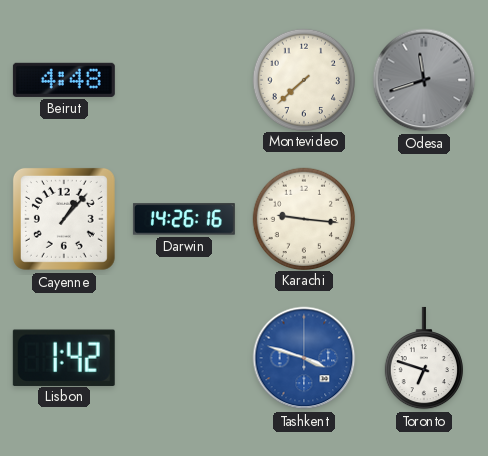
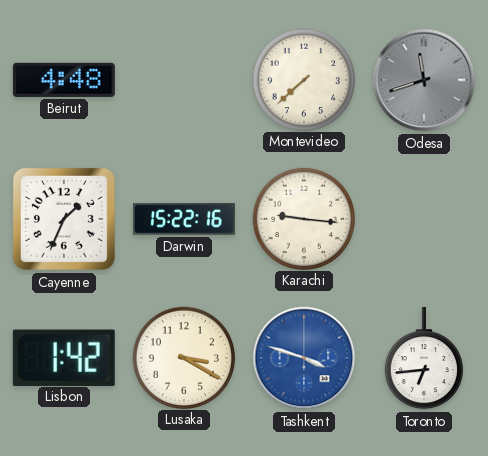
Cayenne: 1:07 -> 1:34 (64, 219)
Darwin: 14:26 -> 15:22 (184, 219)
Lusaka: none -> 3:20 (183, 357)
Toronto: 6:48 -> 6:44 (423, 358)
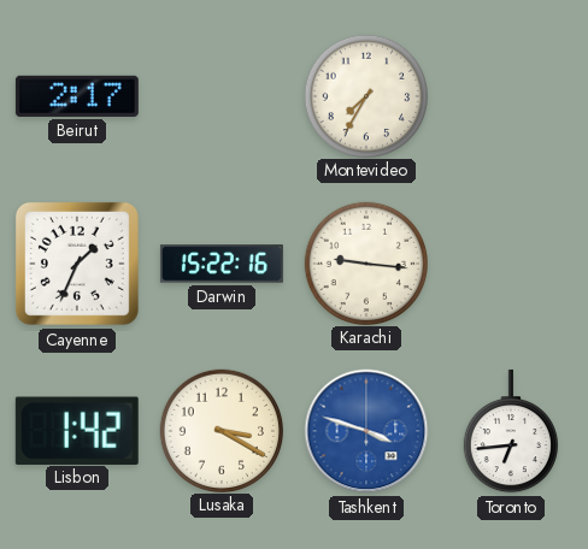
Beirut: 4:48 -> 2:17 (77, 96)
Montevideo: 7:38 -> 7:35 (365, 95)
Odesa: 11:42 -> none (424, 80)
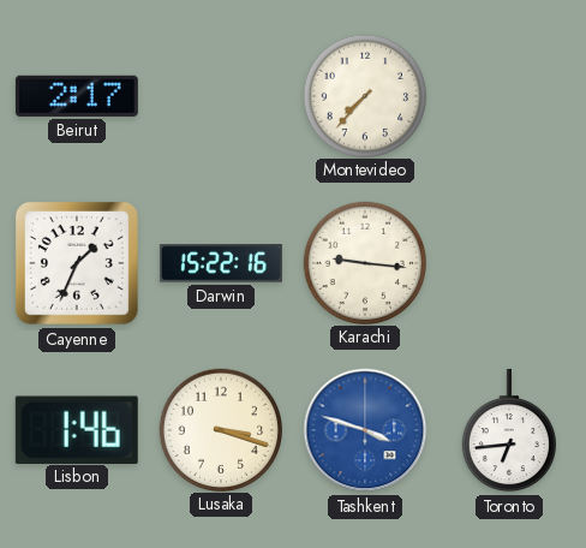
Montevideo: 7:35 -> 7:37 (364, 95)
Lisbon: 1:42 -> 1:46 (77, 429)
Lusaka: 3:20 -> 3:18 (220, 429)
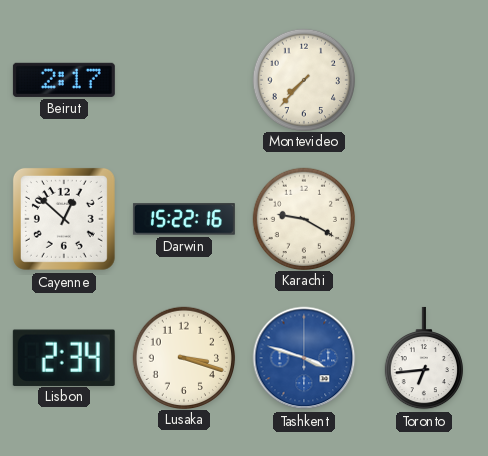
Cayenne: 1:34 -> 12:52 (64, 219)
Karachi: 9:16 -> 9:20 (303, 218)
Lisbon: 1:46 -> 2:34 (64, 357)
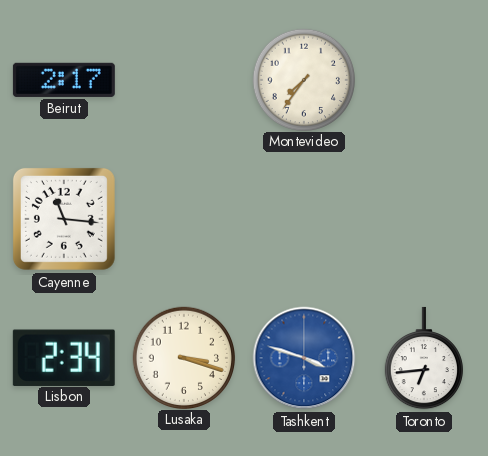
Montevideo: 7:37 -> 7:36 (303, 79)
Cayenne: 12:52 -> 11:16 (64, 219)
Darwin: 15:22 -> none (184, 219)
Karachi: 9:20 -> none (303, 218)
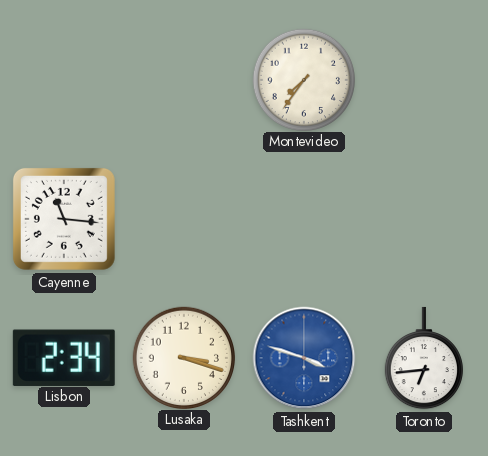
Beirut: 2:17 -> none (64, 80)
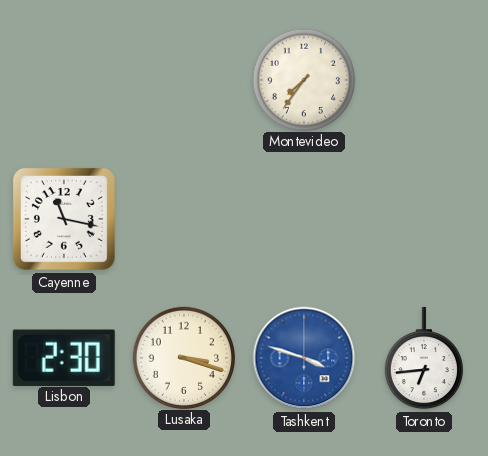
Cayenne: 11:16 -> 11:17 (64, 219)
Lisbon: 2:34 -> 2:30 (64, 357)
